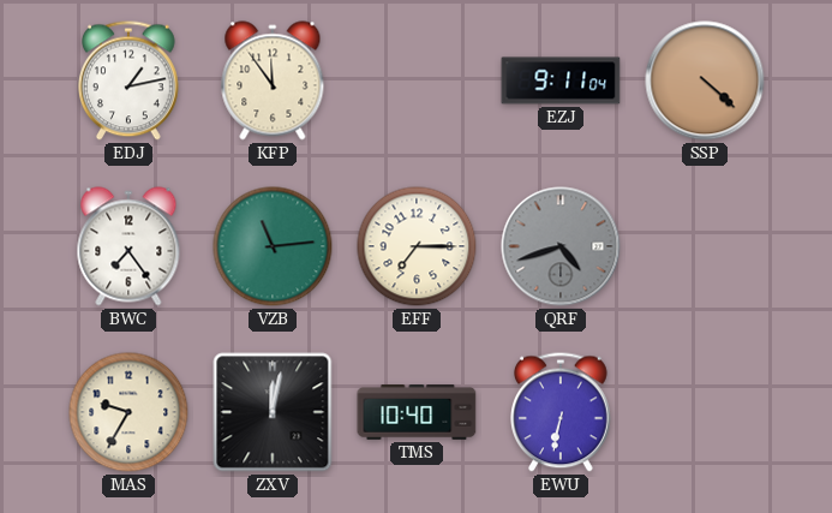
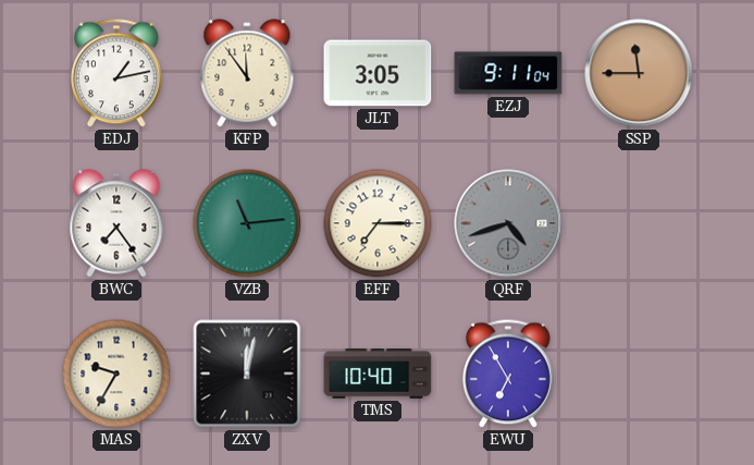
JLT: none -> 3:05 (378, 73)
SSP: 4:22 -> 11:45 (639, 73)
EWU: 6:32 -> 6:55 (509, 374)
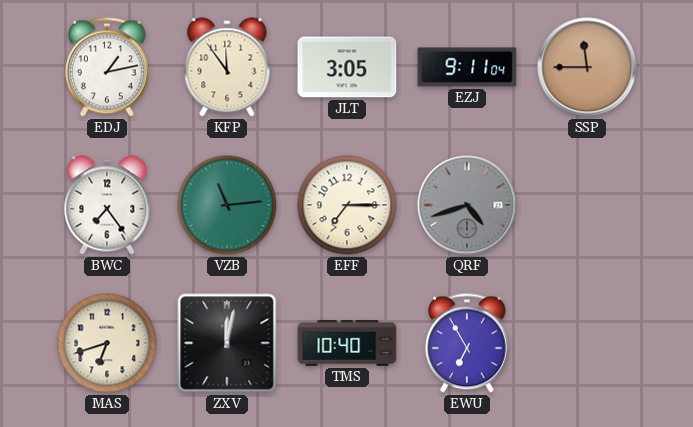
MAS: 9:35 -> 6:42 (107, 343)
